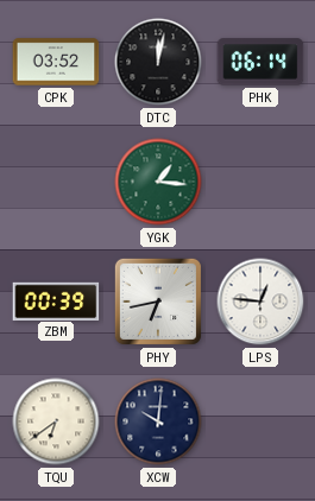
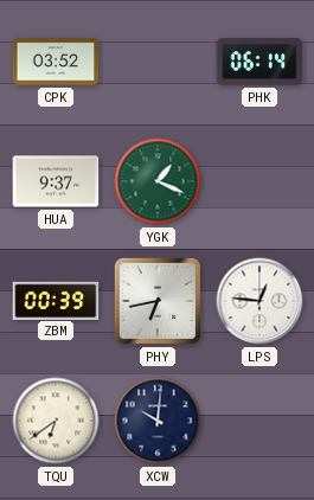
DTC: 12:02 -> none (158, 62)
HUA: none -> 9:37 (56, 181)
YGK: 1:16 -> 1:19 (158, 181)
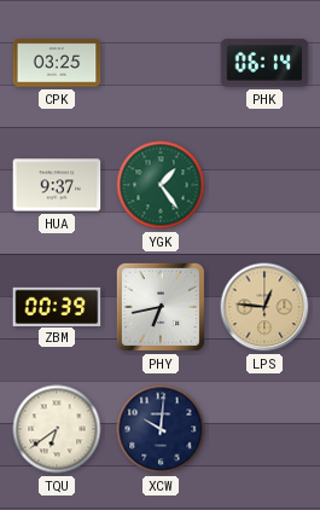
CPK: 03:52 -> 03:25 (57, 63)
YGK: 1:19 -> 1:24 (161, 185)
LPS dial: white -> champagne (264, 307)
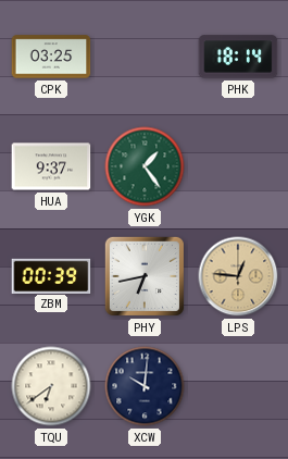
PHK: 06:14 -> 18:14 (238, 57)
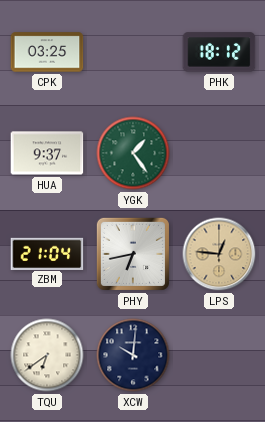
PHK: 18:14 -> 18:12 (219, 52)
ZBM: 00:39 -> 21:04 (47, 253)
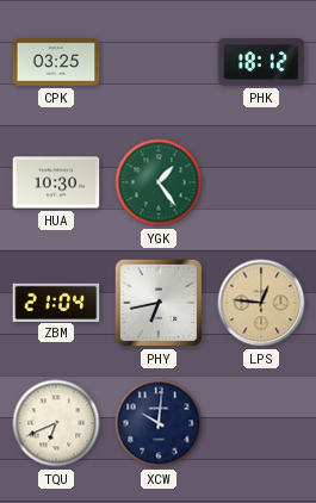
HUA: 9:37 -> 10:30 (56, 182)
TQU: 6:39 -> 6:41 (56, 423)
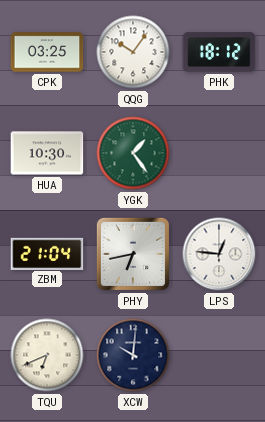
QQG: none -> 10:06 (133, 52)
LPS dial: champagne -> white (219, 254)
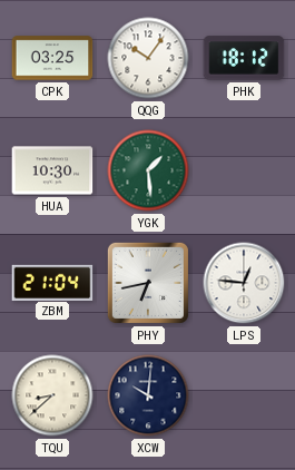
YGK: 1:24 -> 1:29 (148, 170)
TQU: 6:41 -> 8:38 (52, 395)
